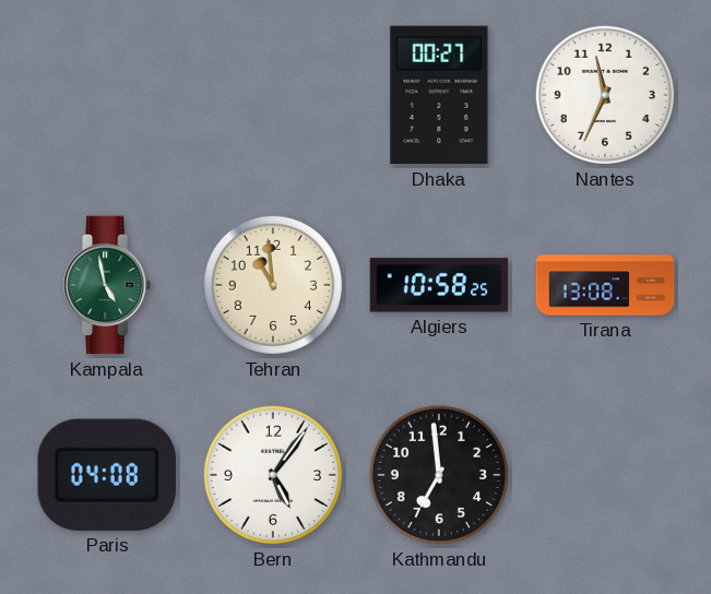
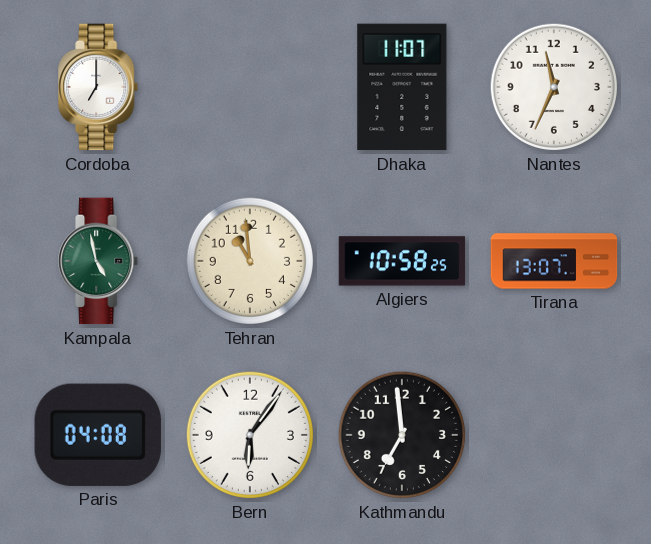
Cordoba: none -> 7:00 (99, 87)
Dhaka: 00:27 -> 11:07 (402, 87)
Tirana: 13:08 -> 13:07 (554, 261)
Bern: 5:06 -> 6:06 (250, 435)
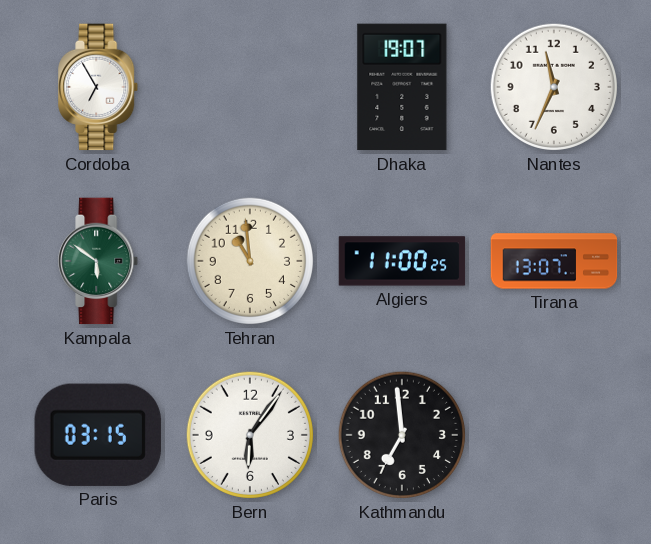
Cordoba: 7:00 -> 6:55 (99, 87)
Dhaka: 11:07 -> 19:07 (402, 87)
Kampala: 4:58 -> 5:51 (99, 261)
Algiers: 10:58 -> 11:00 (402, 261)
Paris: 04:08 -> 03:15 (98, 435)
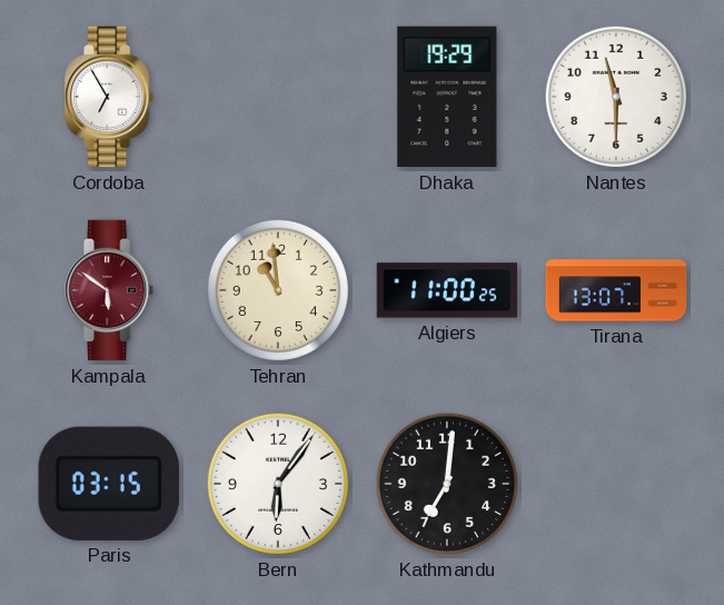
Dhaka: 19:07 -> 19:29 (447, 97)
Nantes: 11:34 -> 11:30 (616, 97)
Kampala dial: green -> burgundy (110, 290)
Kathmandu: 6:59 -> 7:01 (447, 484)
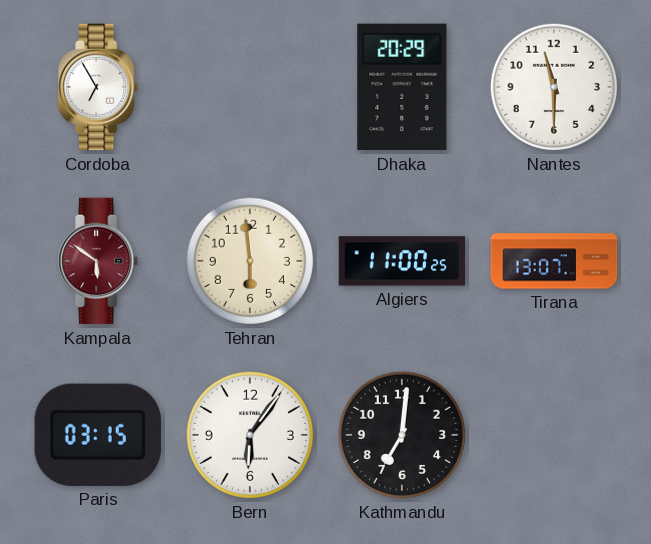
Dhaka: 19:29 -> 20:29 (402, 87)
Tehran: 10:59 -> 5:59 (250, 261)
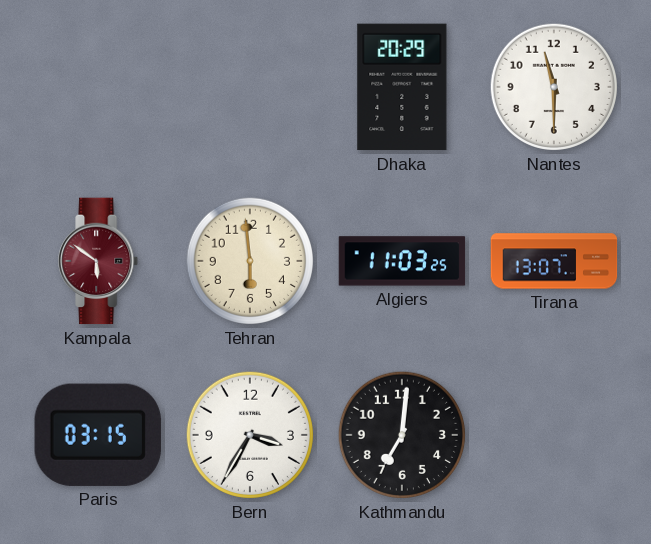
Cordoba: 6:55 -> none (99, 87)
Algiers: 11:00 -> 11:03 (402, 261)
Bern: 6:06 -> 3:35 (250, 435)
